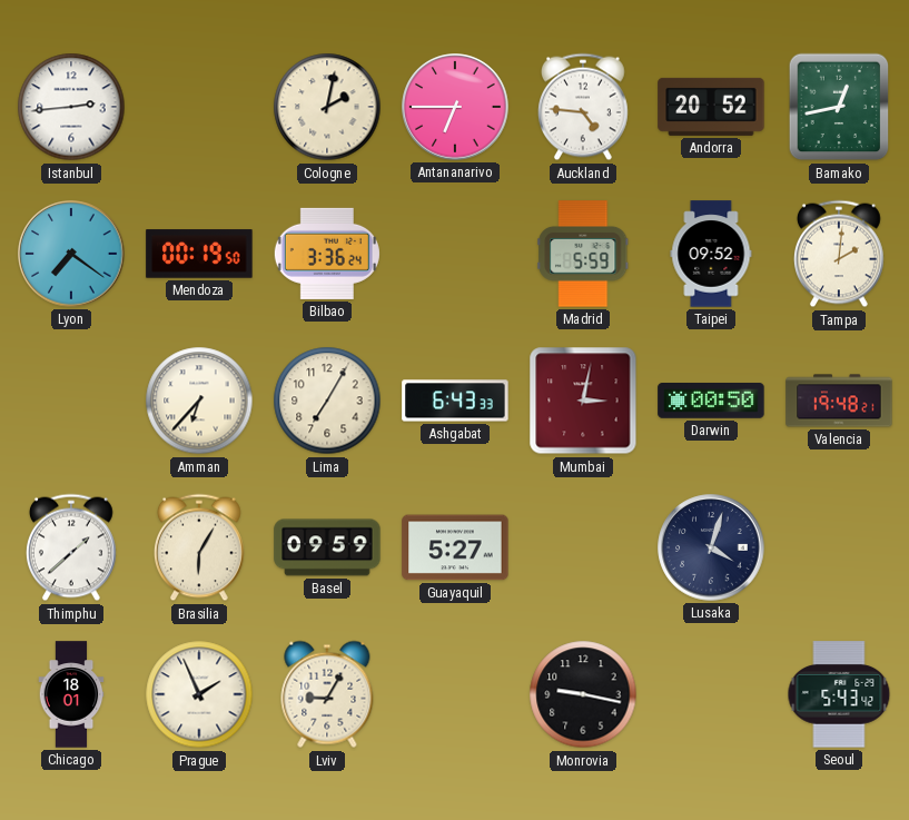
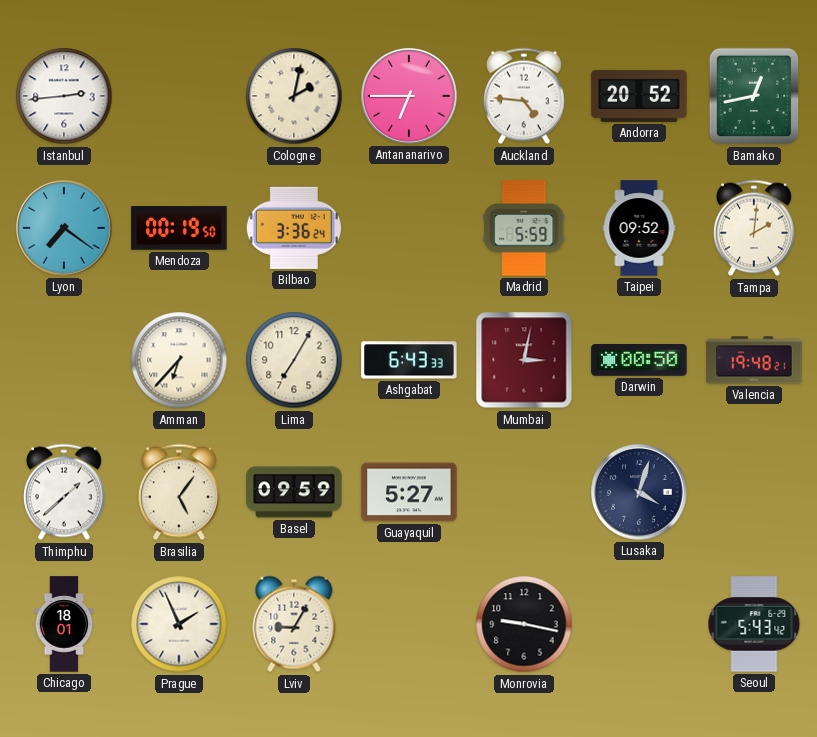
Brasilia: 6:05 -> 5:06 (180, 492)
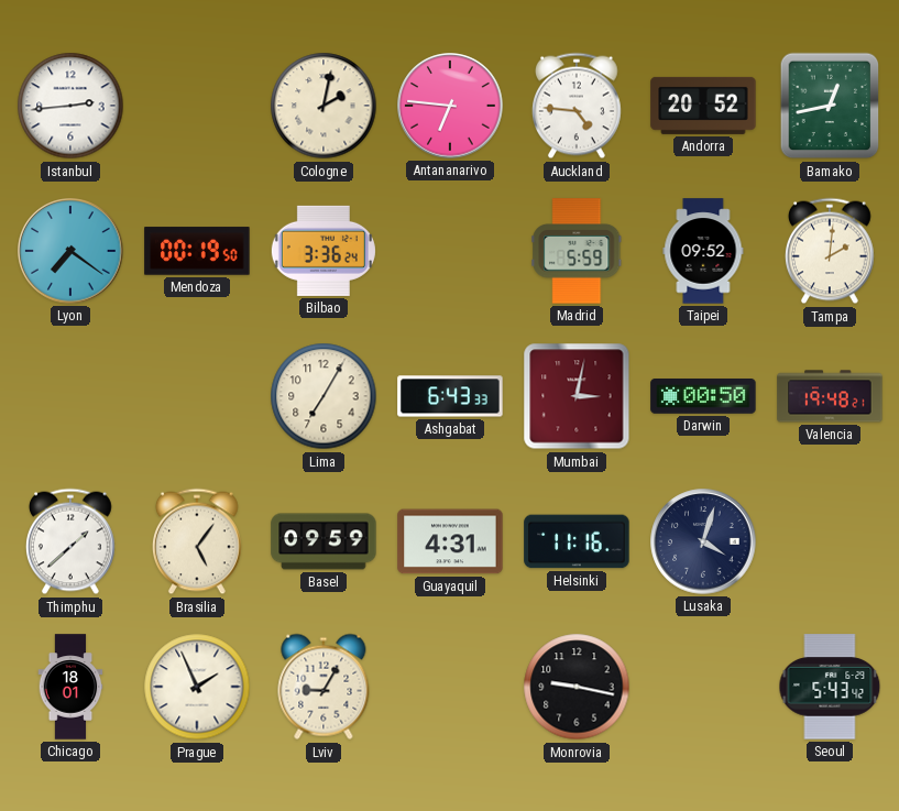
Antananarivo: 6:45 -> 6:46 (450, 106)
Amman: 6:37 -> none (179, 360)
Guayaquil: 5:27 -> 4:31 (450, 541)
Helsinki: none -> 11:16 (577, 541)
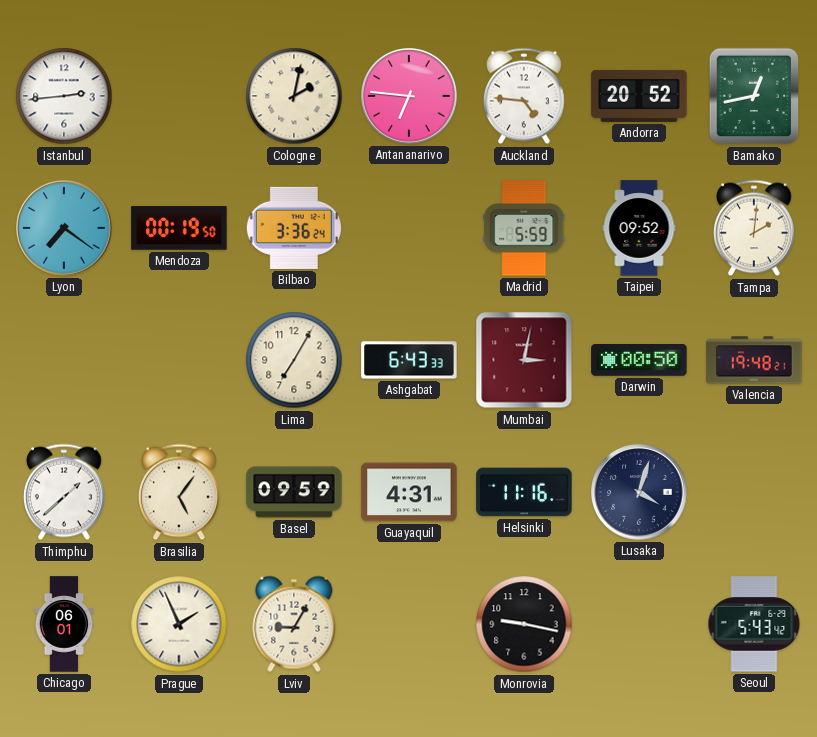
Chicago: 18:01 -> 06:01 (64, 624)
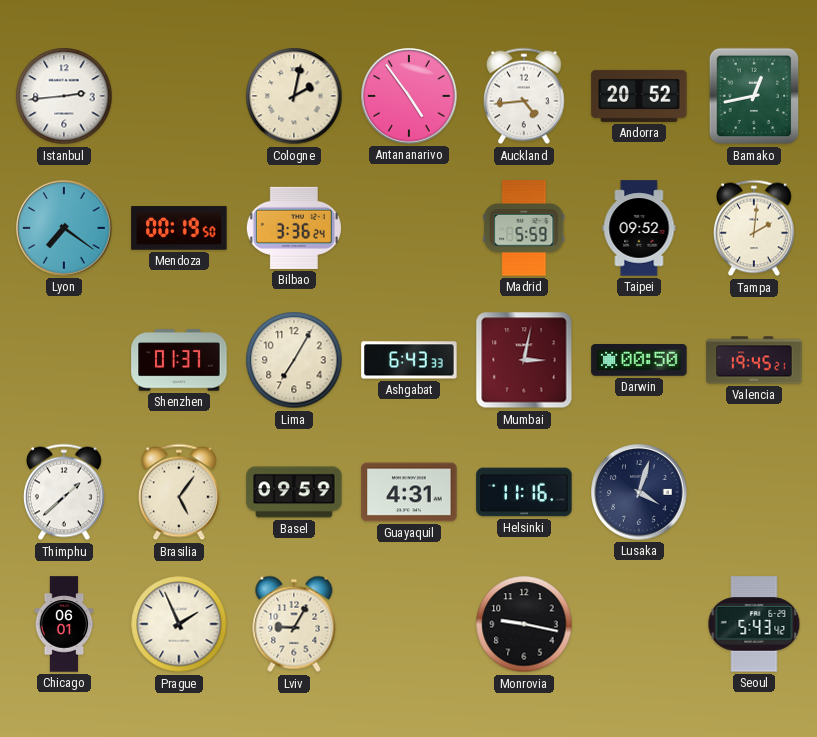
Antananarivo: 6:46 -> 4:54 (409, 96)
Auckland: 4:46 -> 4:44 (525, 96)
Shenzhen: none -> 01:37 (179, 360)
Valencia: 19:48 -> 19:45 (754, 360)
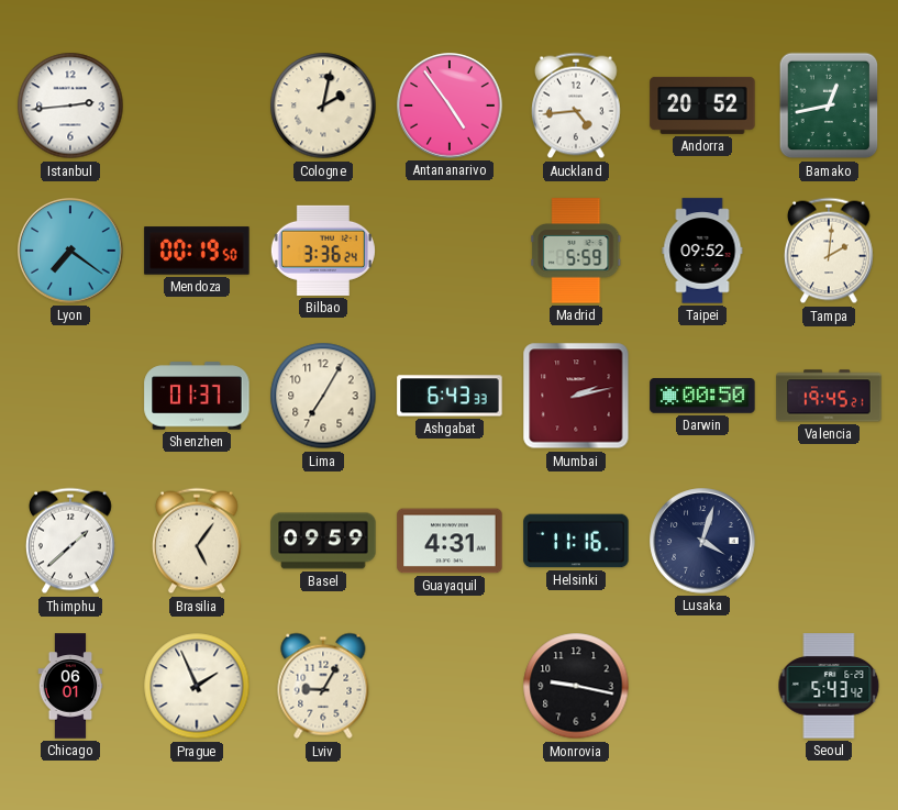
Mumbai: 3:02 -> 2:13 (576, 396)
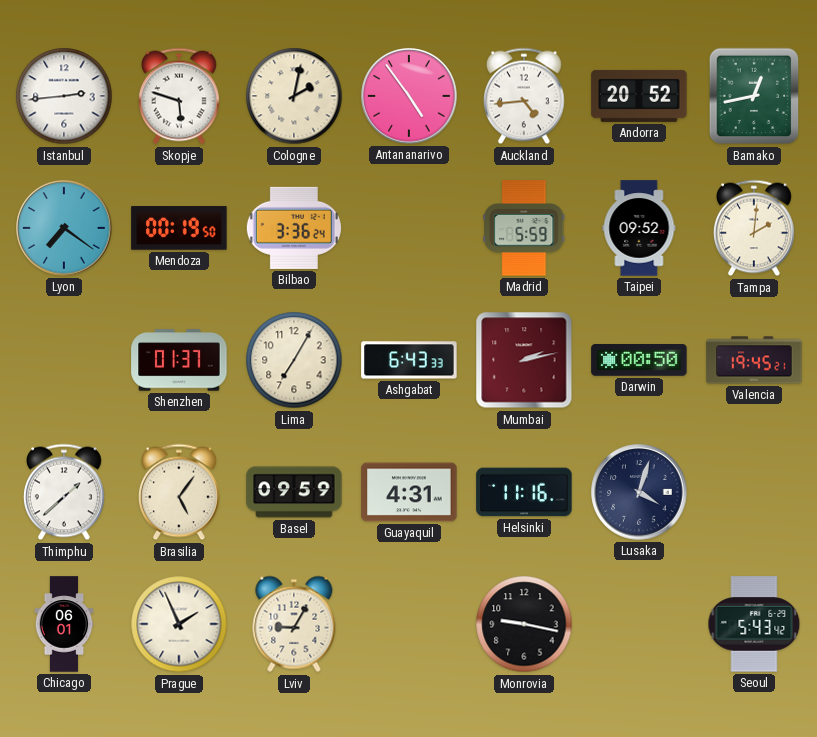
Skopje: none -> 5:48 (180, 96)
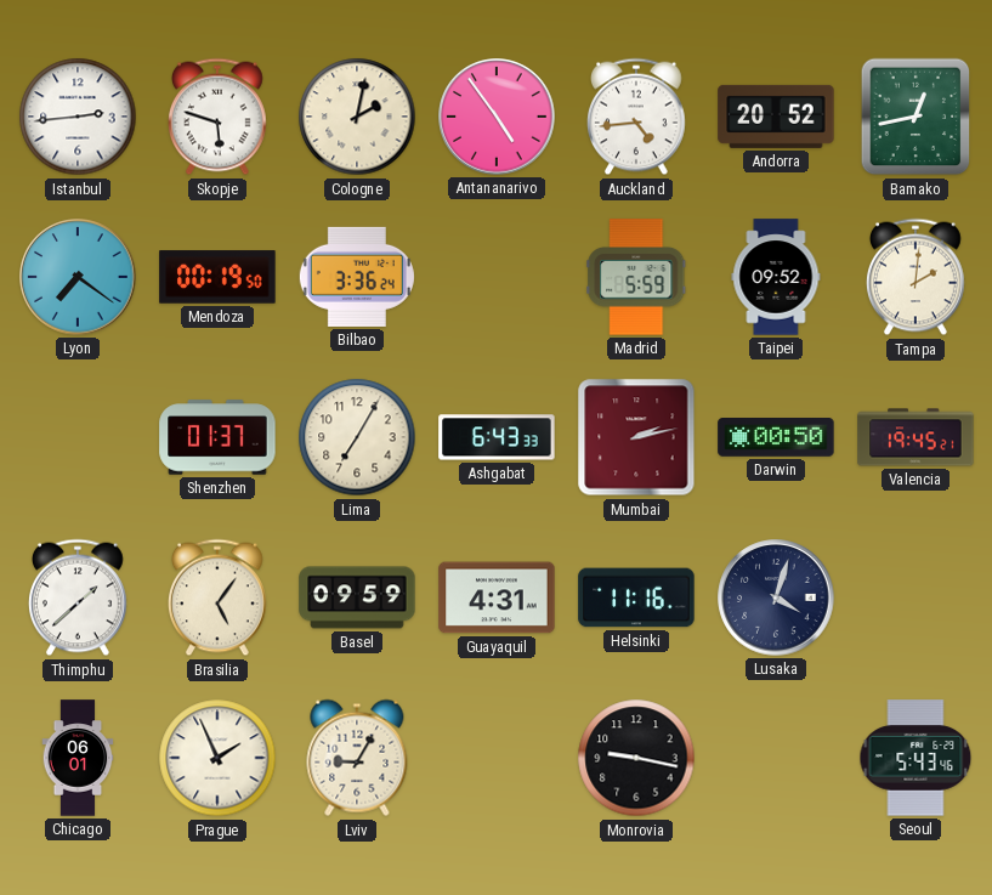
Seoul: 5:43:42 -> 5:43:46 (916, 758)
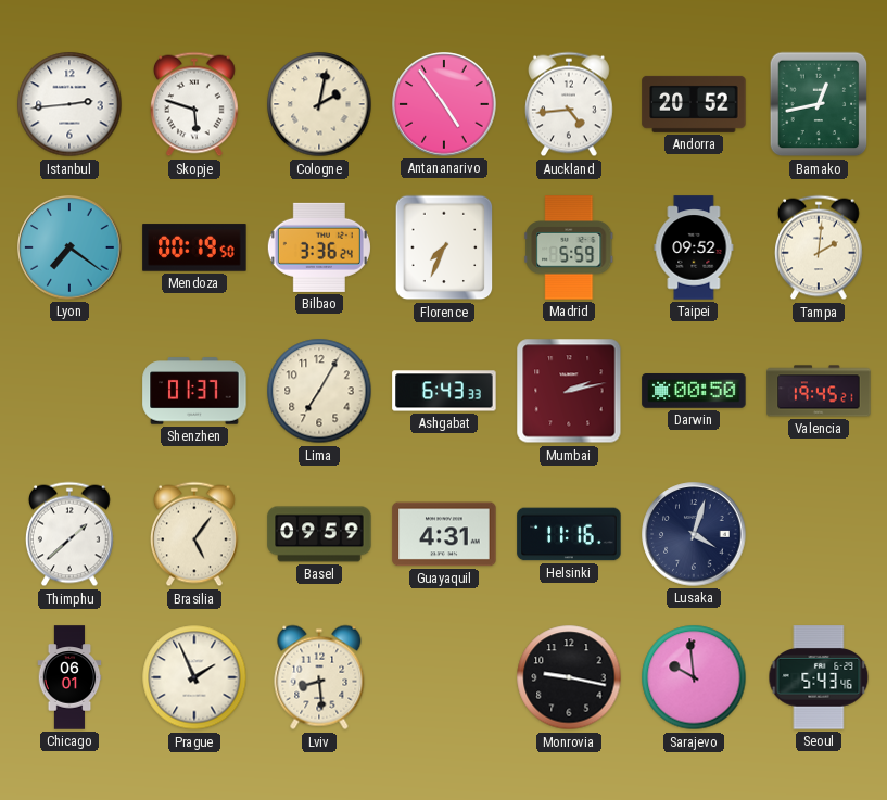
Florence: none -> 7:34 (444, 247)
Lviv: 9:05 -> 8:29 (319, 677)
Sarajevo: none -> 9:59 (694, 677)
